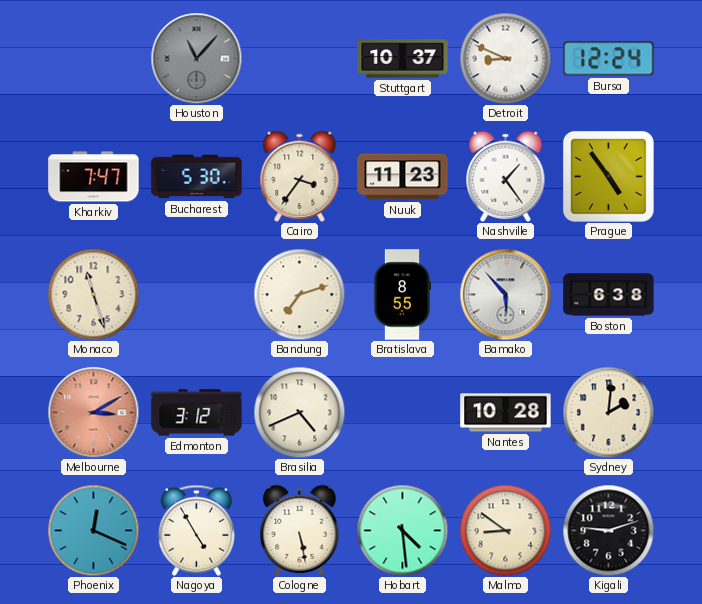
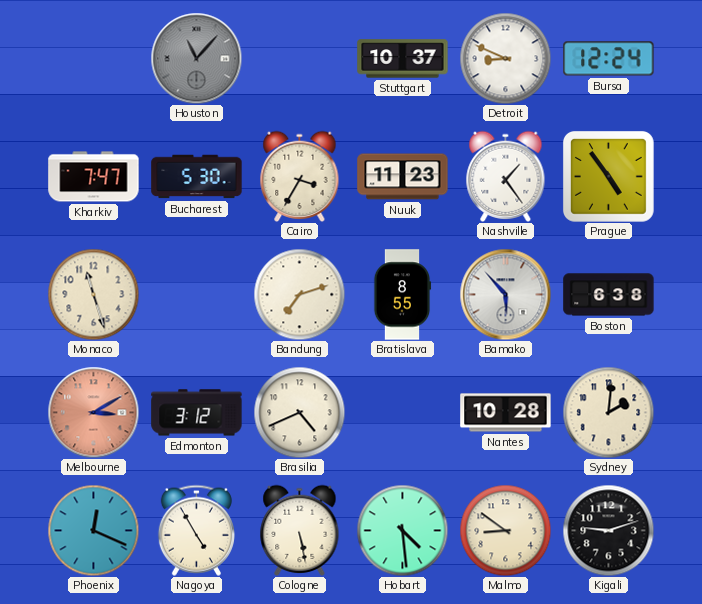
Cairo: 3:36 -> 3:35 (300, 176)
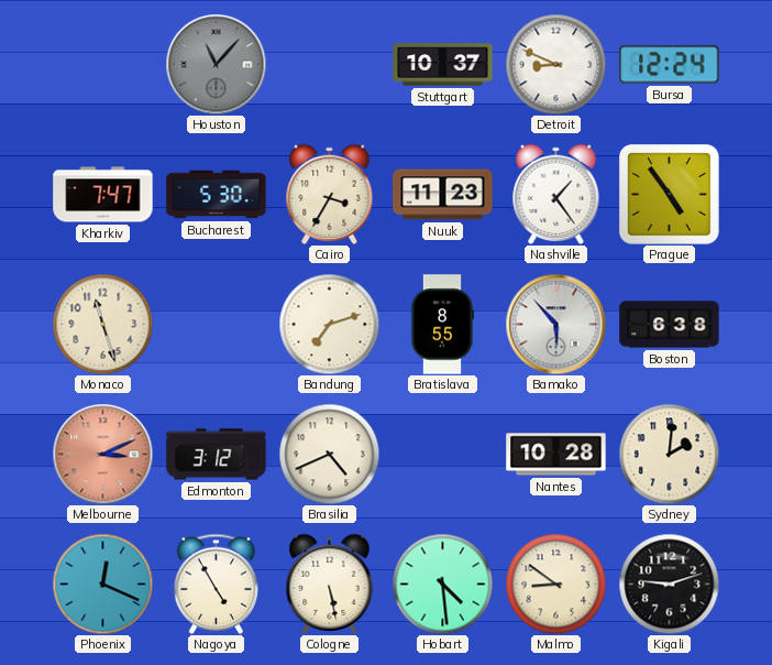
Melbourne: 3:10 -> 3:11 (102, 454)
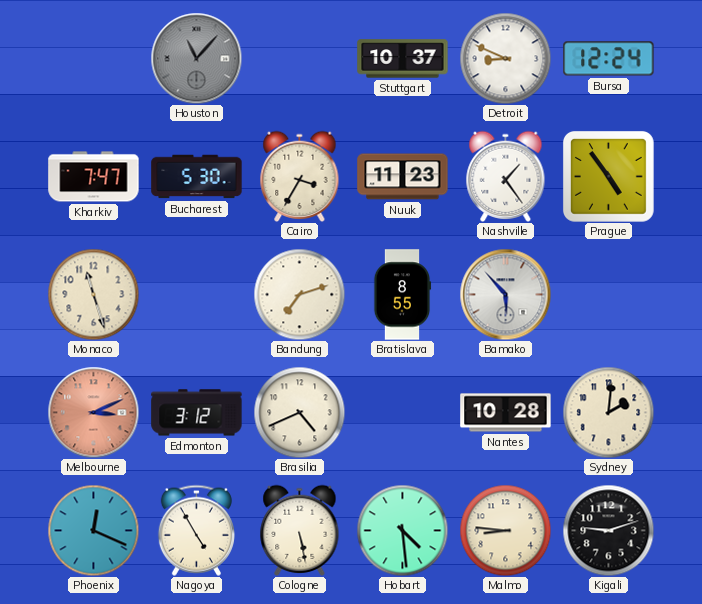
Boston: 6:38 -> none (670, 325)
Malmo: 8:51 -> 8:46 (505, 530)
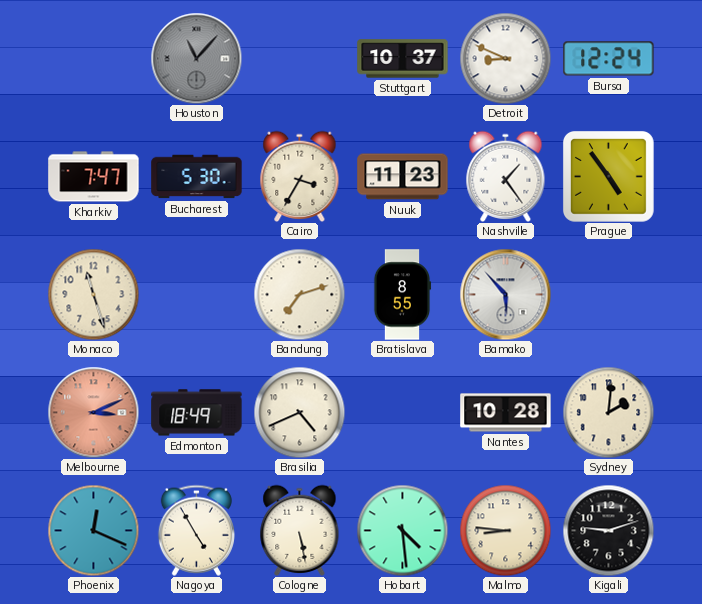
Edmonton: 3:12 -> 18:49 (197, 413)
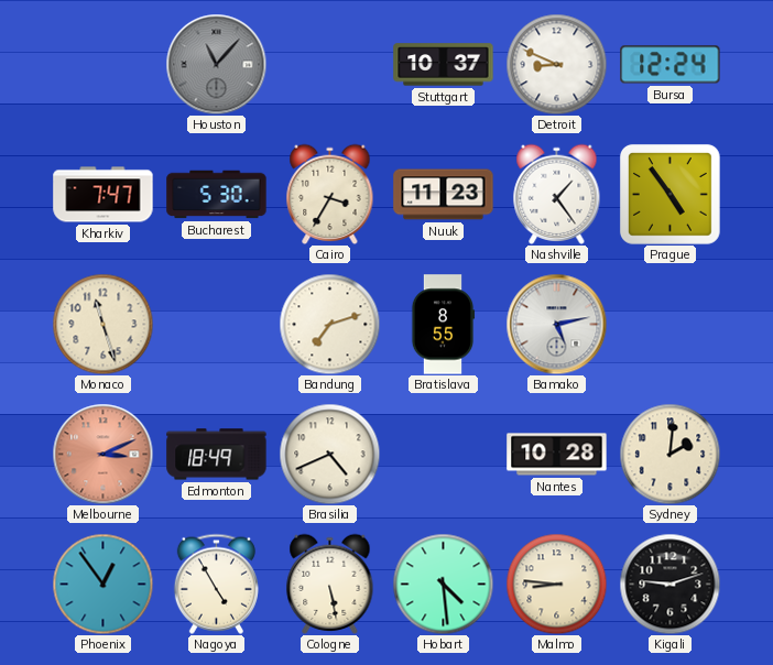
Bamako: 5:53 -> 5:13 (556, 324)
Phoenix: 12:19 -> 12:54 (102, 584)
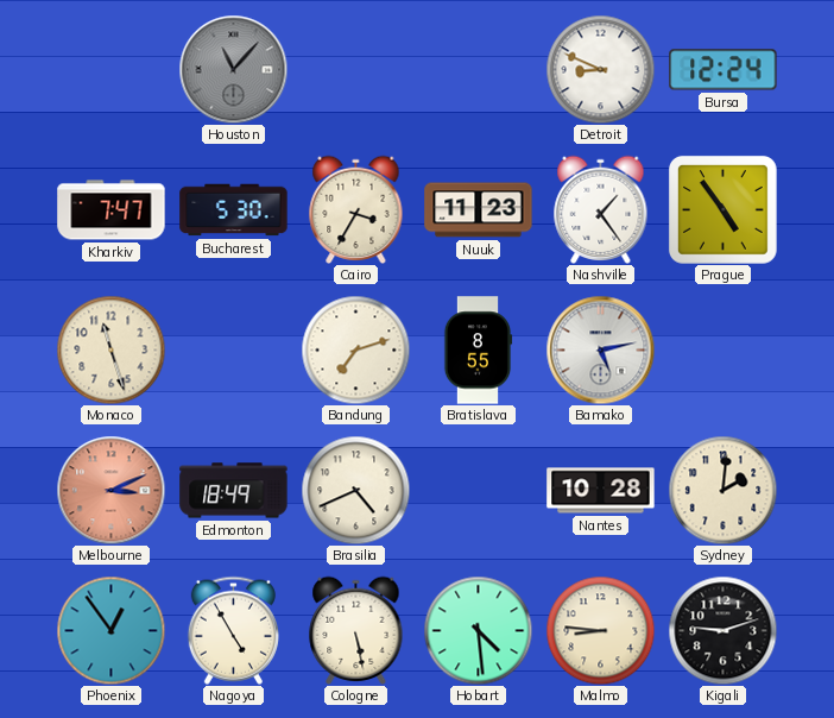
Stuttgart: 10:37 -> none (444, 65)
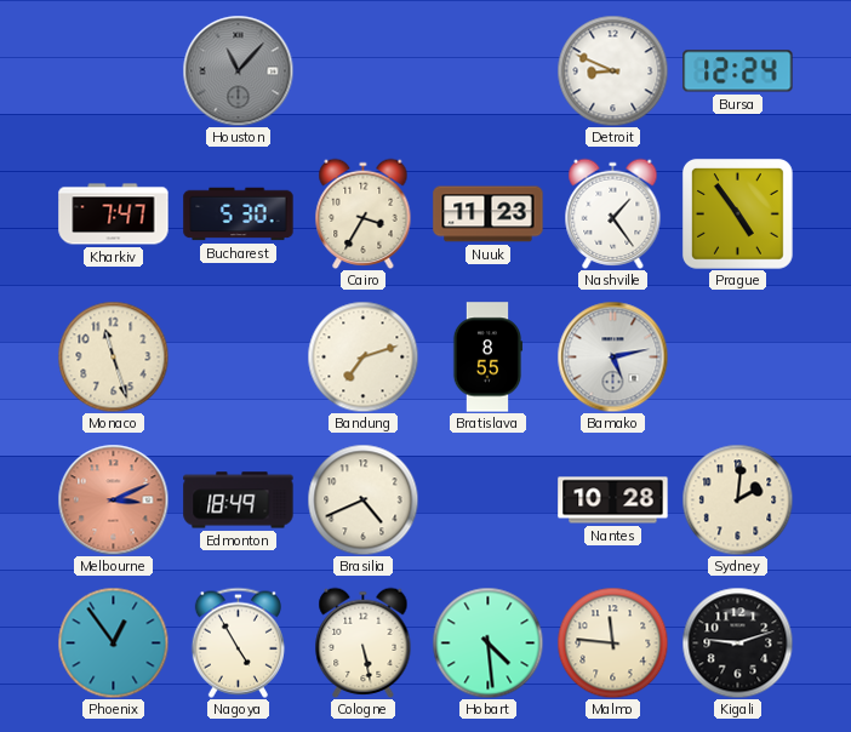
Malmo: 8:46 -> 11:46 (612, 642)
